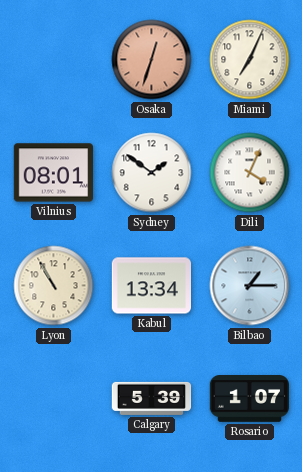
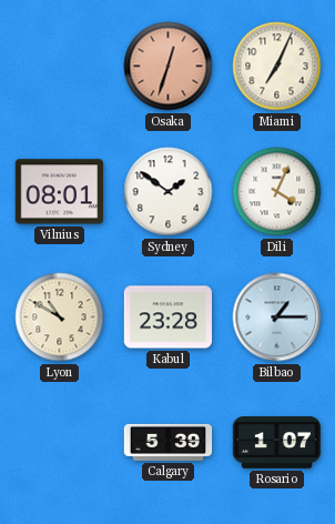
Lyon: 10:55 -> 10:50 (60, 318)
Kabul: 13:34 -> 23:28 (169, 318)
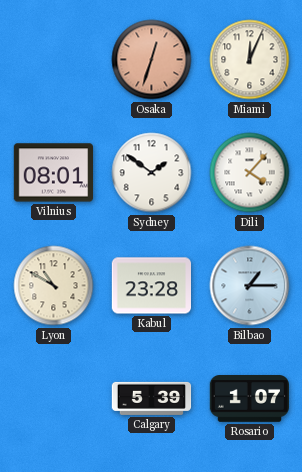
Miami: 7:04 -> 12:04 (250, 60)
Dili: 4:04 -> 4:07 (250, 173)
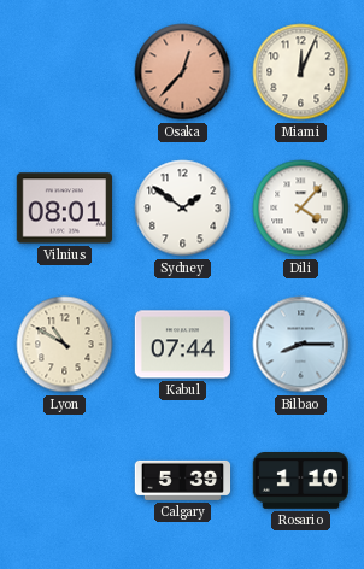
Osaka: 12:33 -> 12:37 (183, 72)
Kabul: 23:28 -> 07:44 (183, 345)
Bilbao: 1:15 -> 8:15 (301, 345)
Rosario: 1:07 -> 1:10 (301, 481)
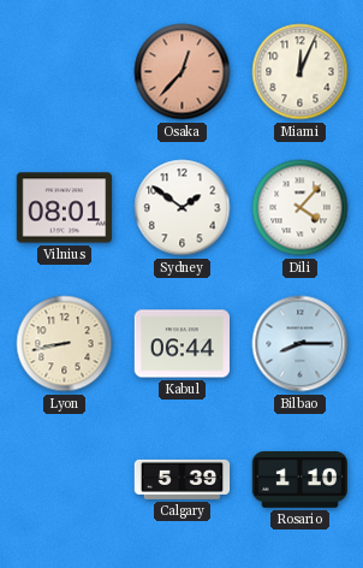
Lyon: 10:50 -> 8:43 (65, 344)
Kabul: 07:44 -> 06:44 (183, 344)
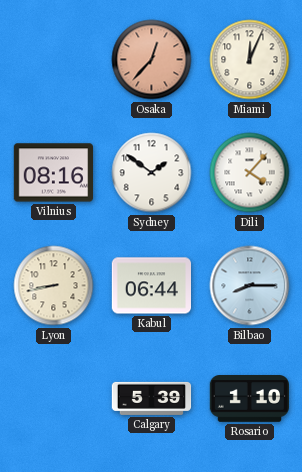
Vilnius: 08:01 -> 08:16 (53, 173)
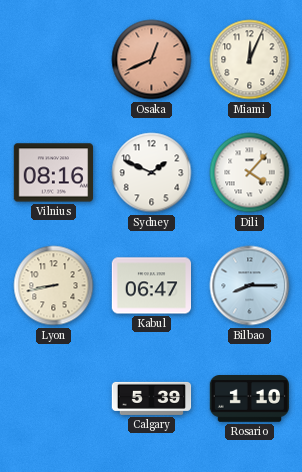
Osaka: 12:37 -> 12:41 (152, 60)
Sydney: 1:51 -> 1:49 (152, 173)
Kabul: 06:44 -> 06:47 (152, 286)
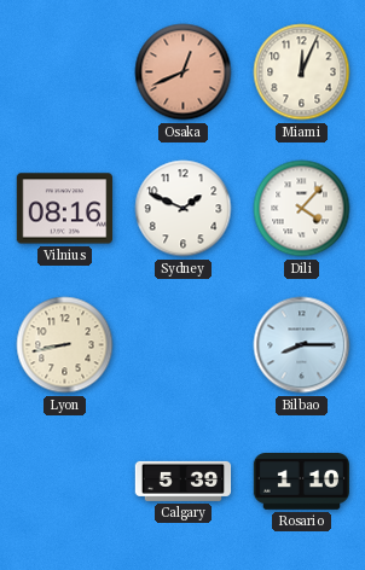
Kabul: 06:47 -> none (152, 286)
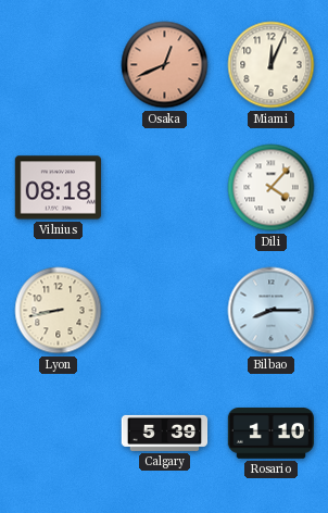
Vilnius: 08:16 -> 08:18 (58, 188)
Sydney: 1:49 -> none (184, 209)
